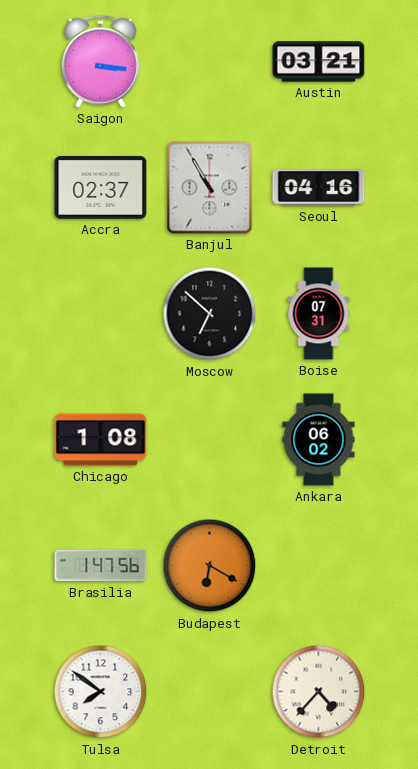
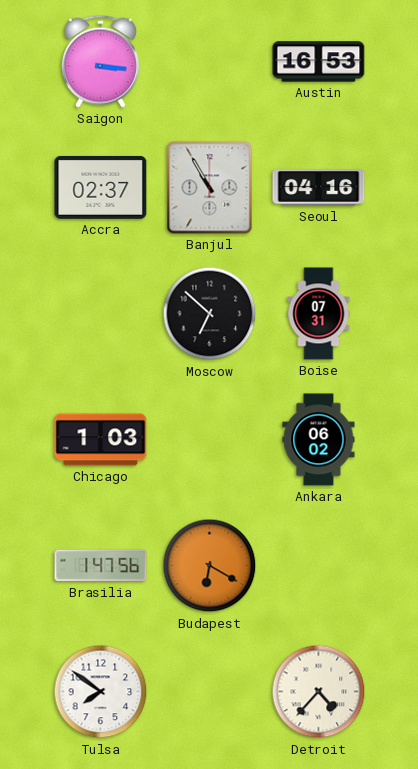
Austin: 03:21 -> 16:53 (319, 62)
Chicago: 1:08 -> 1:03 (101, 440)
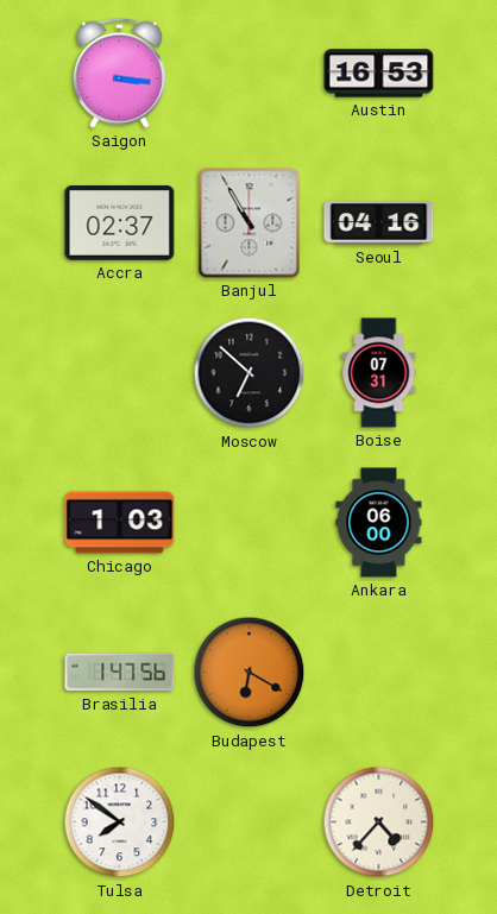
Ankara: 06:02 -> 06:00 (379, 523)
